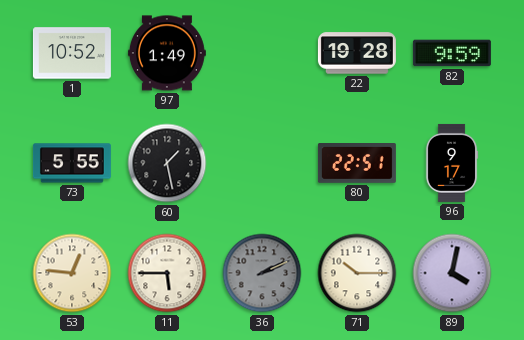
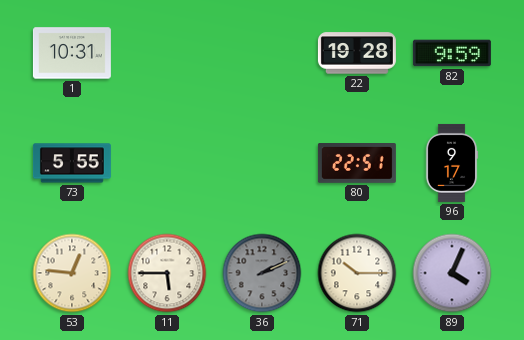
1: 10:52 -> 10:31 (72, 53)
97: 1:49 -> none (167, 53)
60: 1:28 -> none (167, 163)
89: 4:02 -> 4:04 (452, 273)
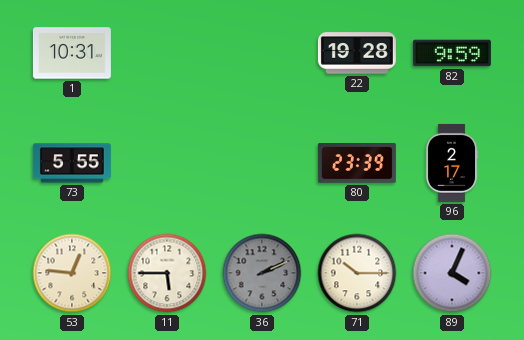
80: 22:51 -> 23:39 (357, 164)
96: 9:17 -> 2:17 (452, 163)
